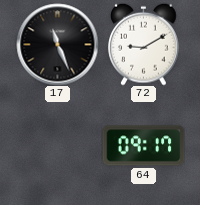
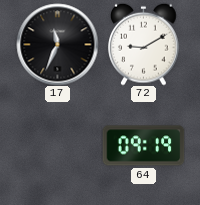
17: 11:26 -> 11:34 (57, 44)
64: 09:17 -> 09:19 (143, 146)
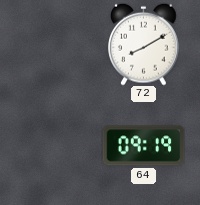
17: 11:34 -> none (57, 44)
72: 9:10 -> 8:10 (144, 44)
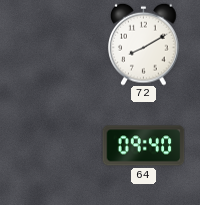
64: 09:19 -> 09:40 (143, 146)
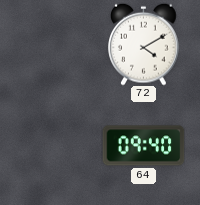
72: 8:10 -> 4:10 (144, 44)
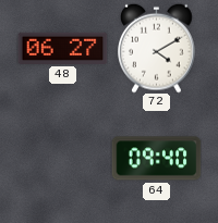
48: none -> 06:27 (62, 48)
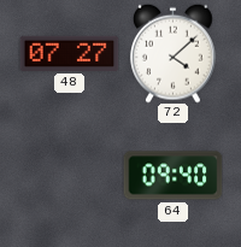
48: 06:27 -> 07:27 (69, 53)
72: 4:10 -> 4:08 (174, 53)
